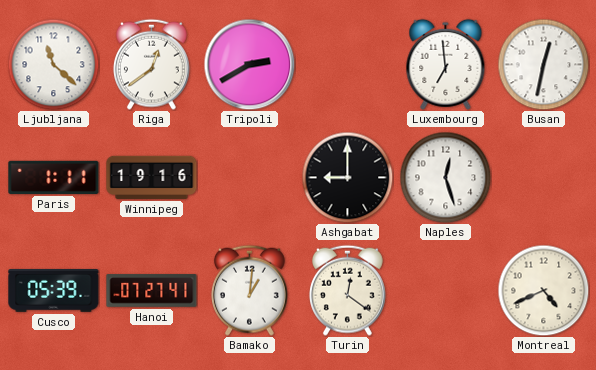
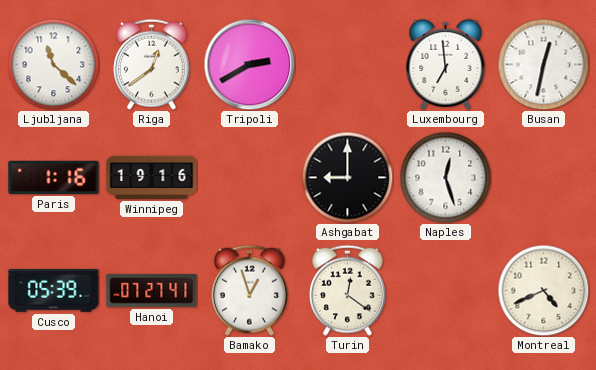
Paris: 1:11 -> 1:16 (54, 177)
Bamako: 1:01 -> 12:57 (249, 290)
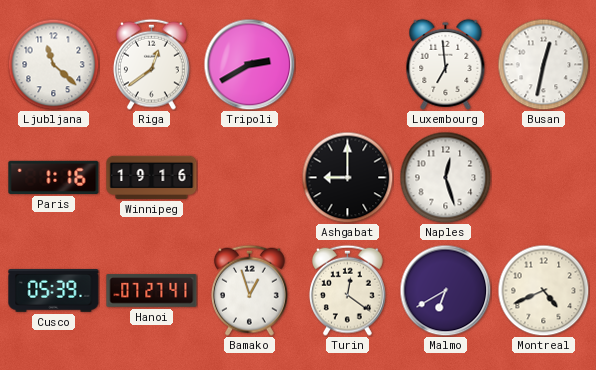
Malmo: none -> 6:40 (445, 290)
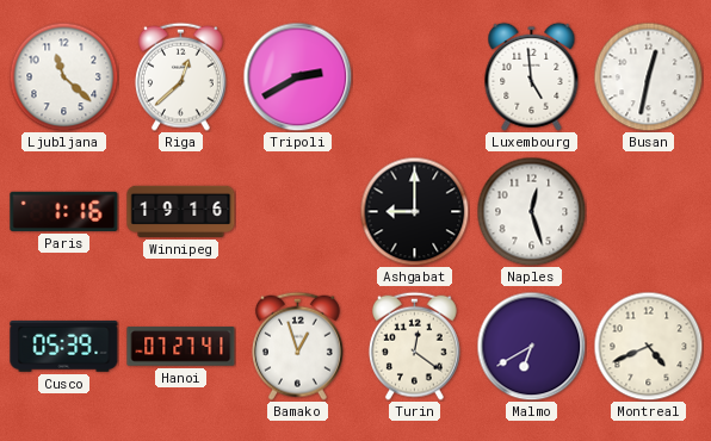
Riga: 12:39 -> 12:38 (180, 76)
Luxembourg: 6:59 -> 4:59 (532, 76)
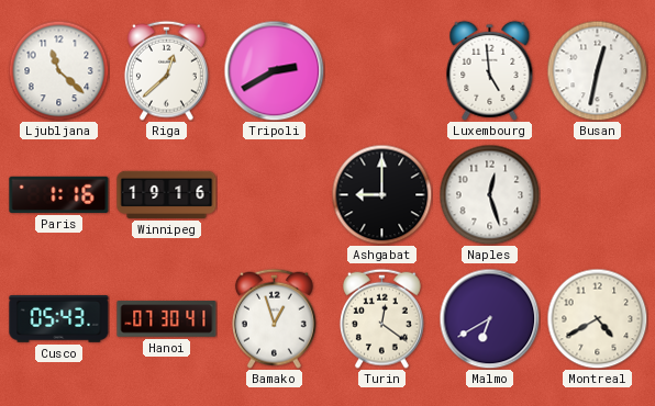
Cusco: 05:39 -> 05:43 (59, 318)
Hanoi: 07:27 -> 07:30 (167, 319)
Montreal: 4:41 -> 4:40 (597, 318)
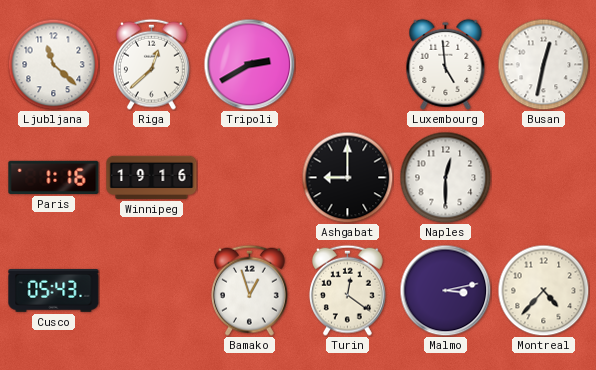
Naples: 12:27 -> 12:30 (445, 177)
Hanoi: 07:30 -> none (167, 319)
Malmo: 6:40 -> 3:13 (445, 290)
Montreal: 4:40 -> 4:37 (543, 290)
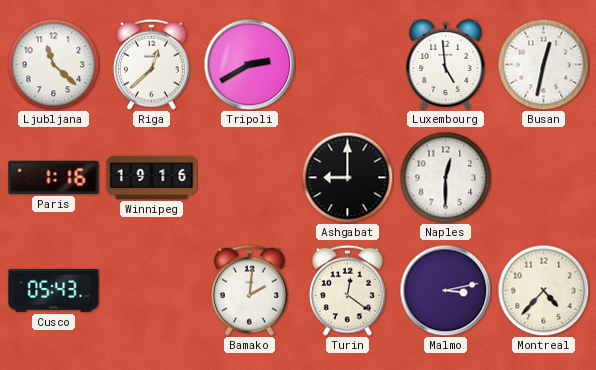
Bamako: 12:57 -> 2:01 (249, 290)
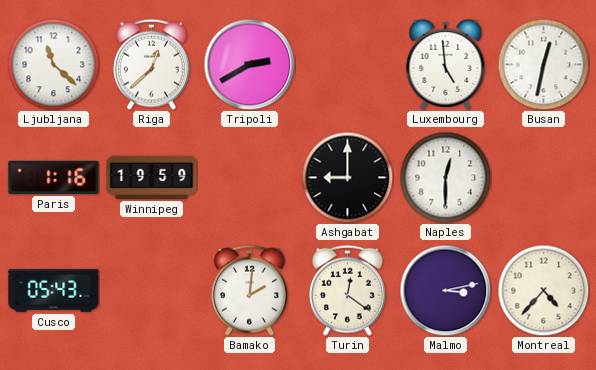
Winnipeg: 19:16 -> 19:59 (152, 177)
